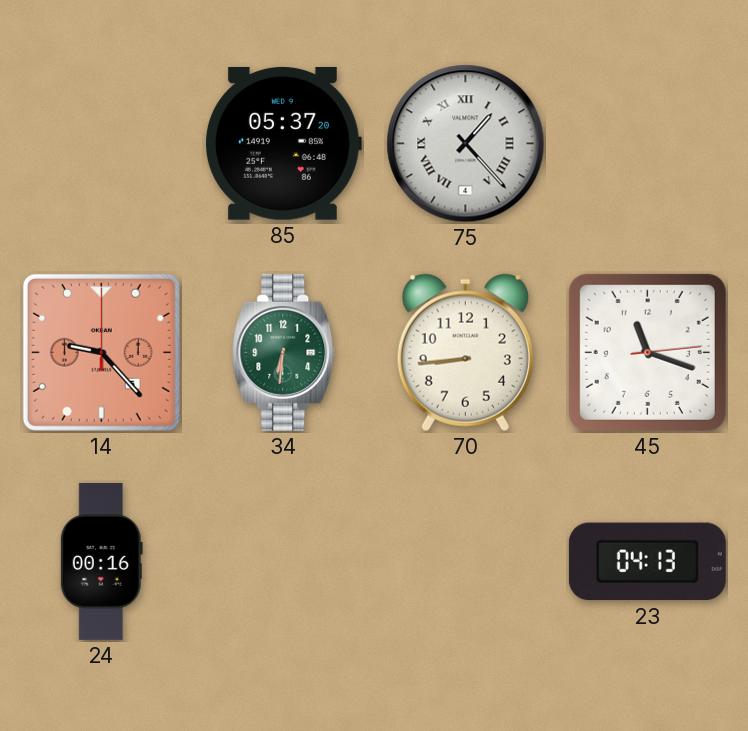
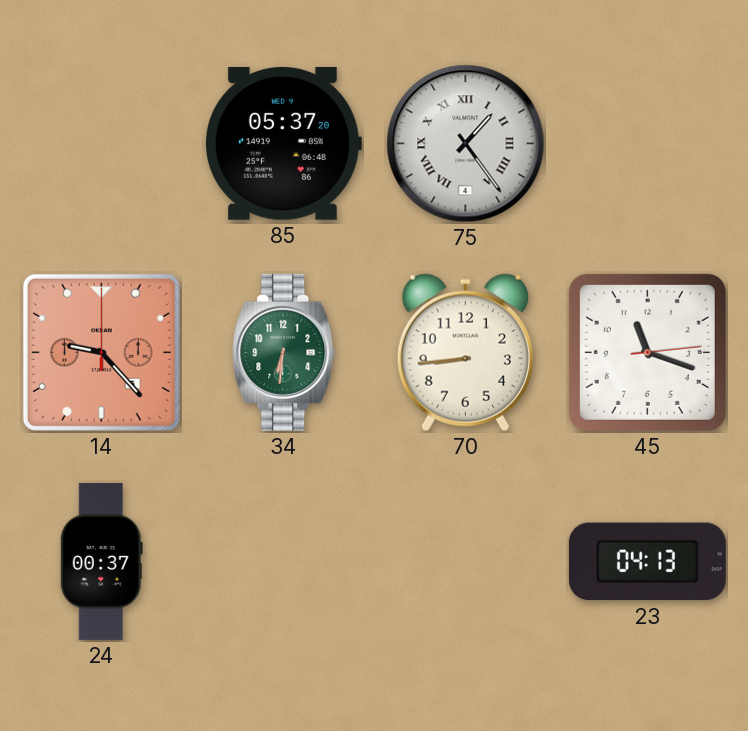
75: 1:23 -> 1:24 (466, 144)
24: 00:16 -> 00:37 (101, 561)
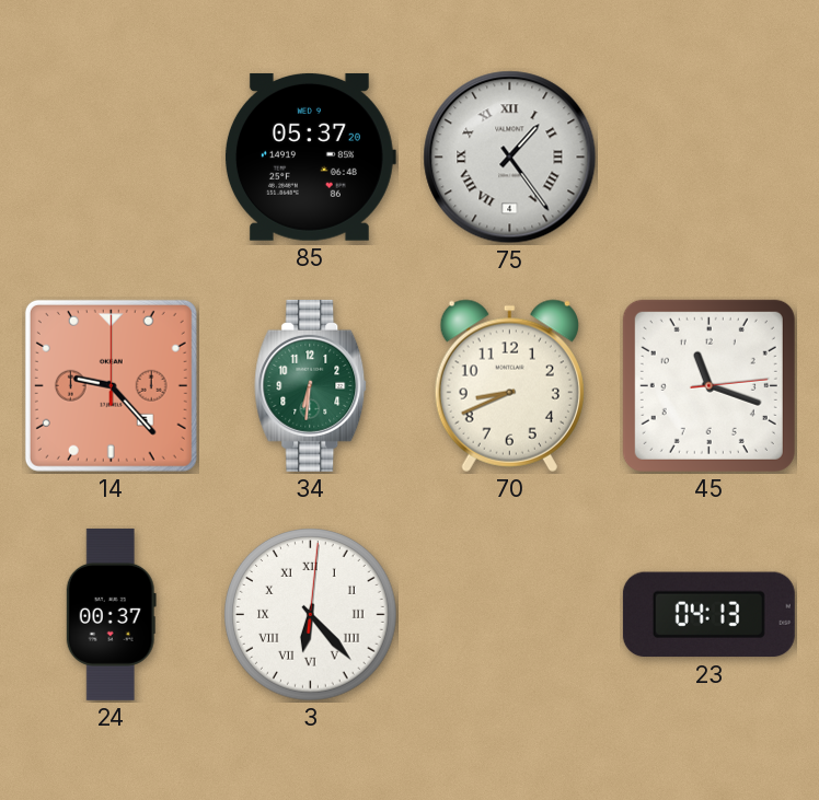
70: 8:44 -> 8:41 (509, 385)
3: none -> 6:23 (311, 615)
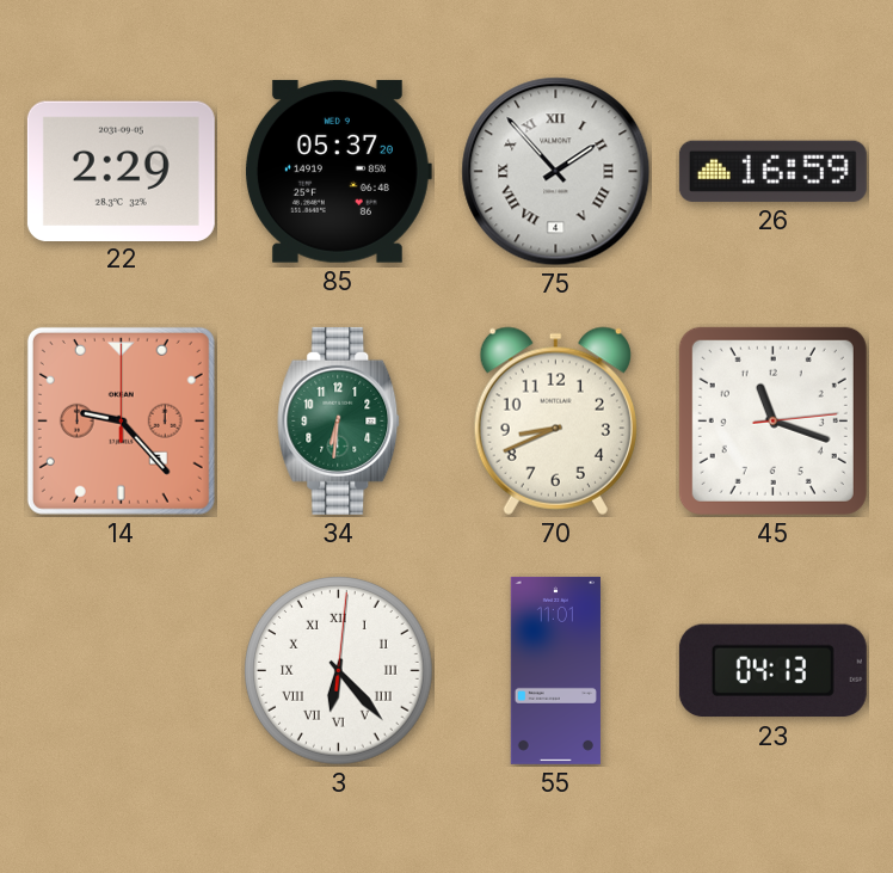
22: none -> 2:29 (121, 171)
75: 1:24 -> 1:53 (556, 172)
26: none -> 16:59 (772, 171)
24: 00:37 -> none (111, 614)
55: none -> 11:01 (555, 670)
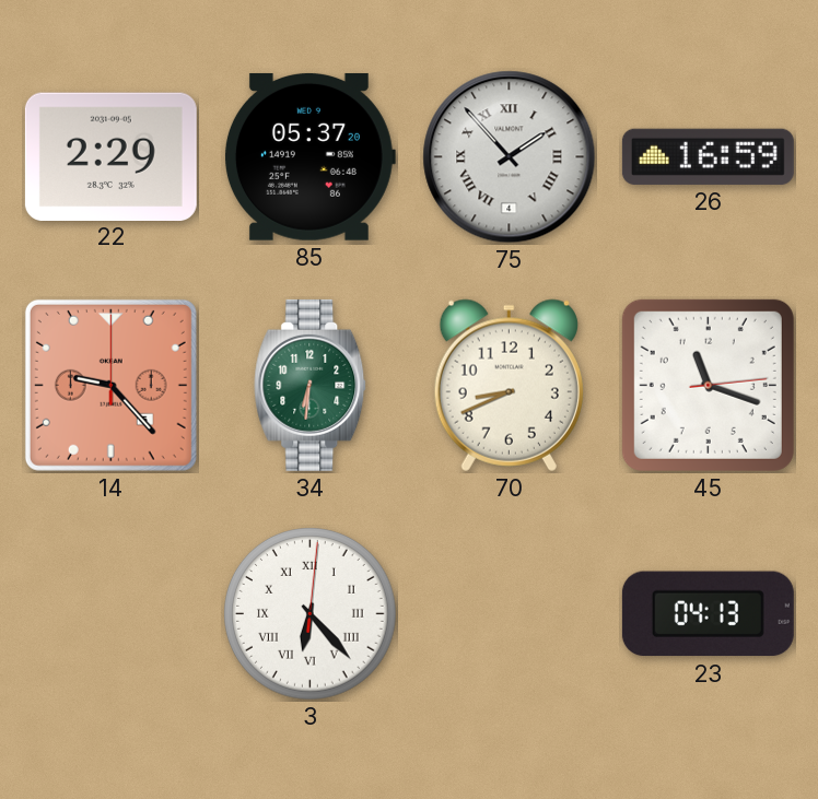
55: 11:01 -> none (555, 670)
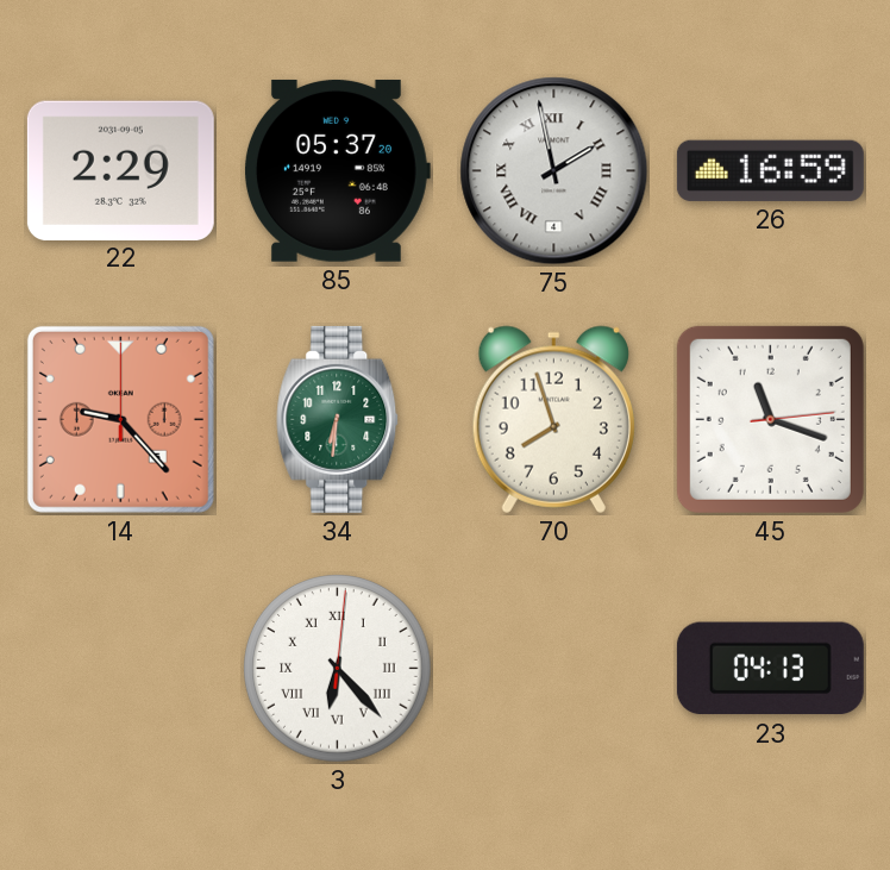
75: 1:53 -> 1:58 (554, 171)
70: 8:41 -> 7:57 (553, 419)
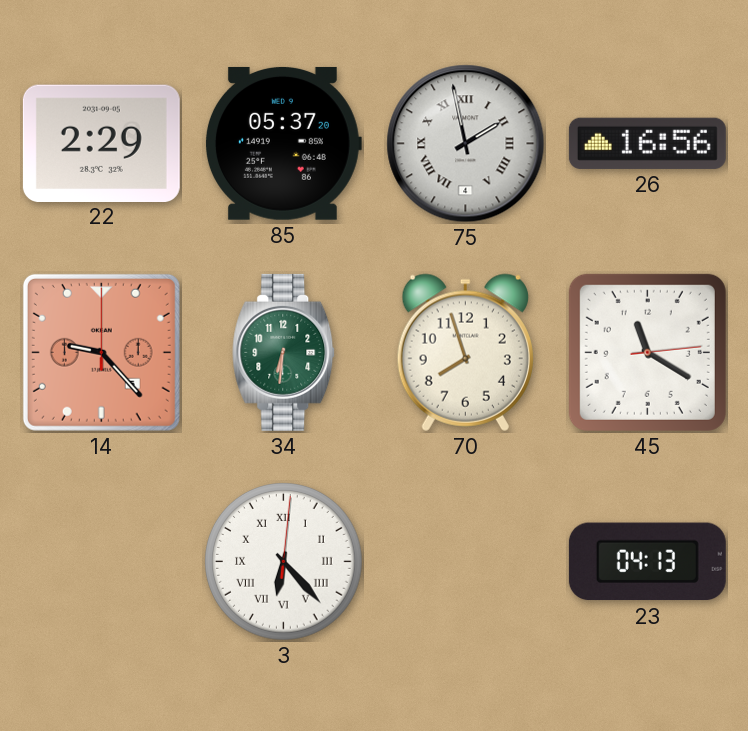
26: 16:59 -> 16:56 (647, 143)
45: 11:18 -> 11:20 (647, 352)
